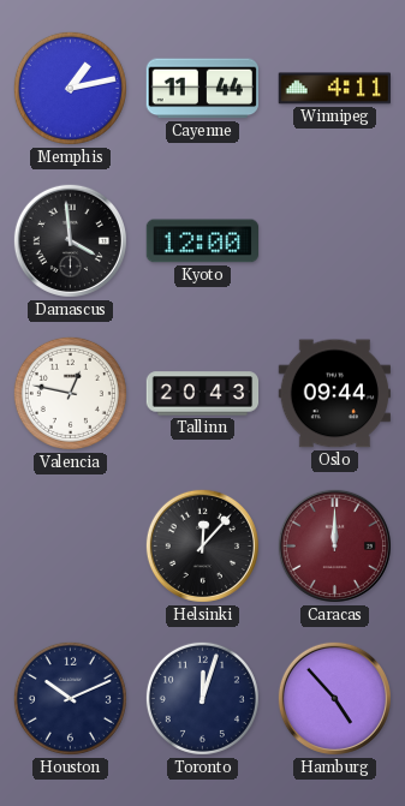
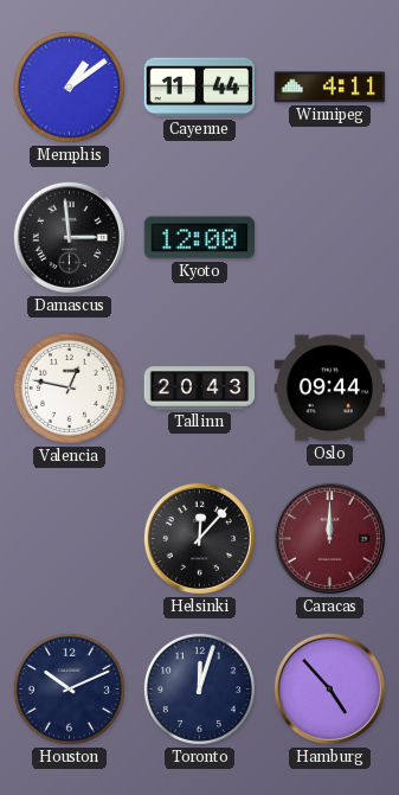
Memphis: 1:13 -> 1:09 (69, 86)
Damascus: 3:59 -> 2:59 (69, 237)
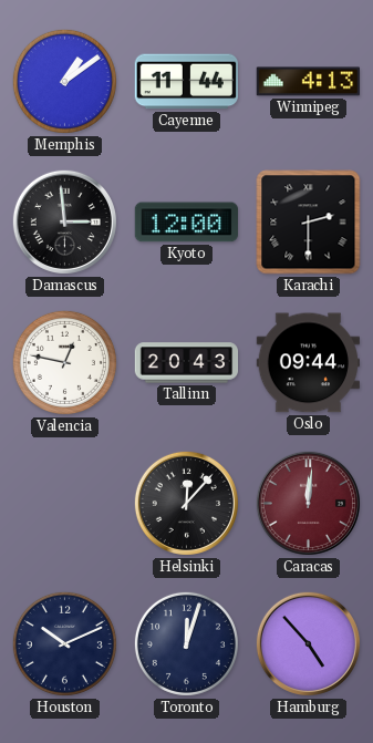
Winnipeg: 4:11 -> 4:13 (308, 82)
Karachi: none -> 2:30 (309, 223)
Caracas: 12:00 -> 12:01 (308, 503)
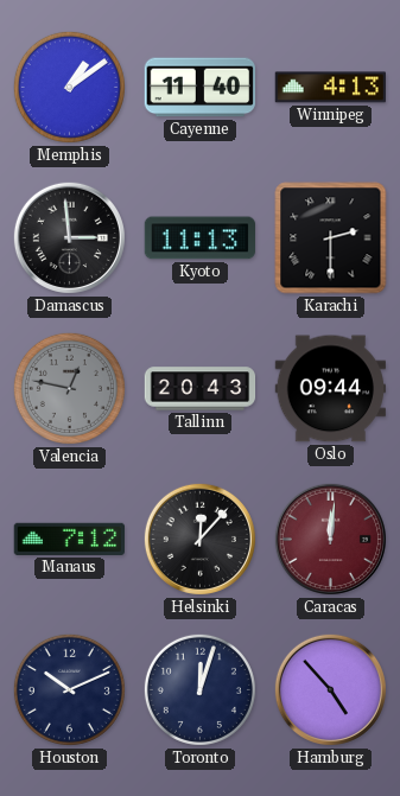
Cayenne: 11:44 -> 11:40 (199, 88)
Kyoto: 12:00 -> 11:13 (201, 238)
Valencia dial: white -> grey (69, 388)
Manaus: none -> 7:12 (69, 539)
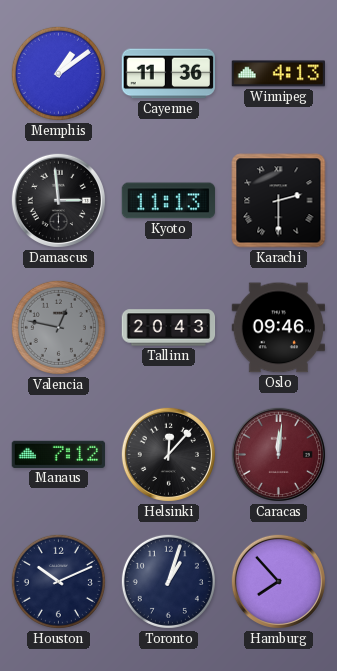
Cayenne: 11:40 -> 11:36 (168, 74)
Oslo: 09:44 -> 09:46 (278, 328)
Toronto: 12:03 -> 1:03 (168, 581)
Hamburg: 4:53 -> 7:53 (278, 581)
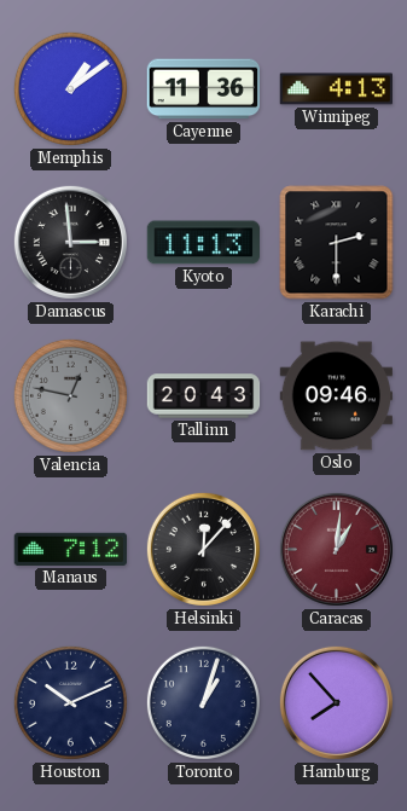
Caracas: 12:01 -> 1:01 (336, 549)
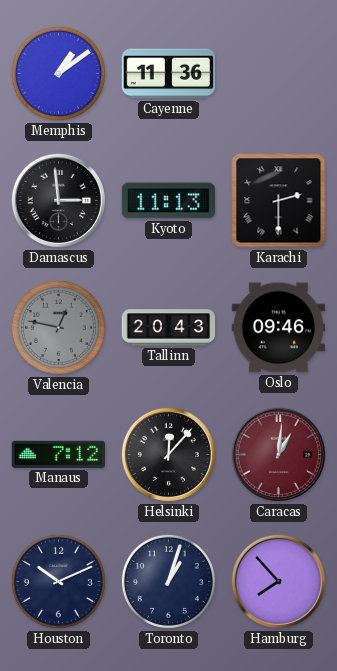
Winnipeg: 4:13 -> none (336, 89)
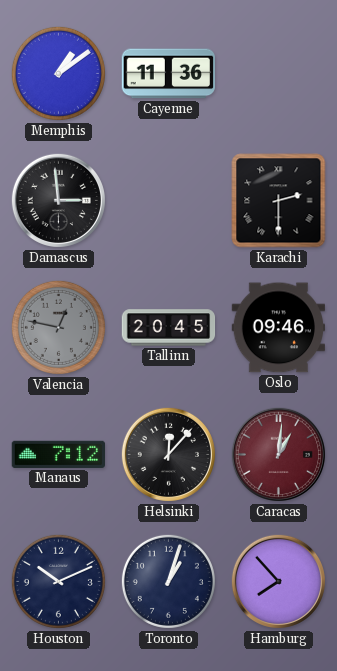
Kyoto: 11:13 -> none (169, 201)
Tallinn: 20:43 -> 20:45 (169, 328)
